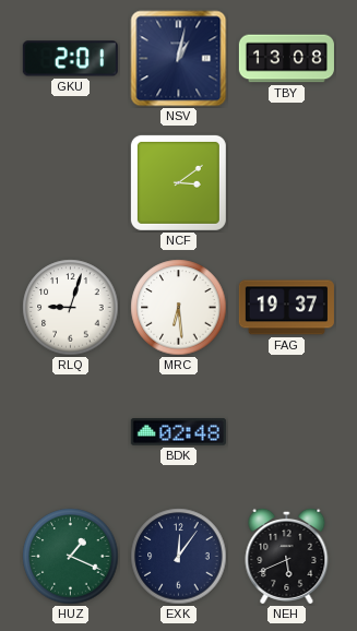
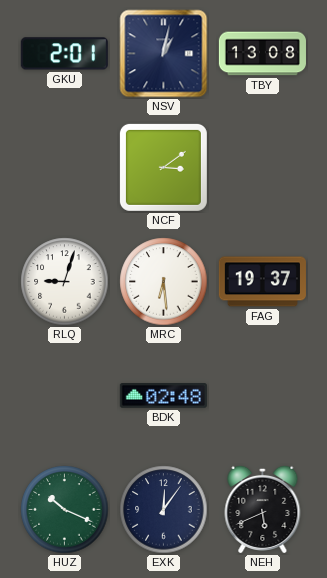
HUZ: 1:19 -> 10:19 (65, 510)
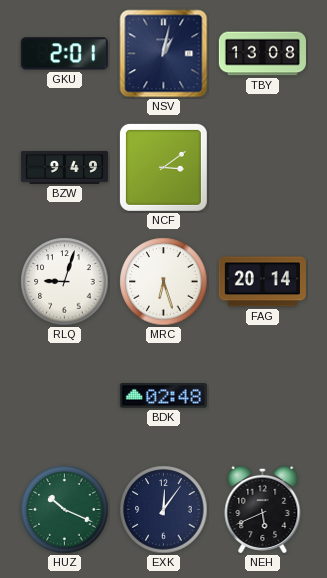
BZW: none -> 9:49 (64, 167)
MRC: 6:29 -> 6:27 (164, 282)
FAG: 19:37 -> 20:14 (262, 282)
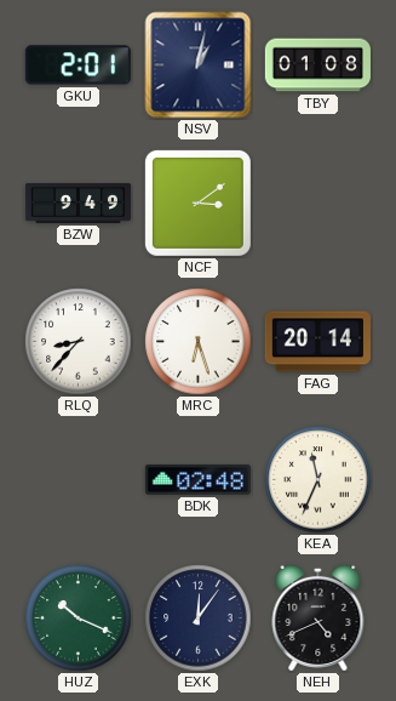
TBY: 13:08 -> 01:08 (317, 65)
RLQ: 9:03 -> 8:37 (79, 342)
KEA: none -> 11:34 (318, 480)
NEH: 5:41 -> 4:41 (318, 617)
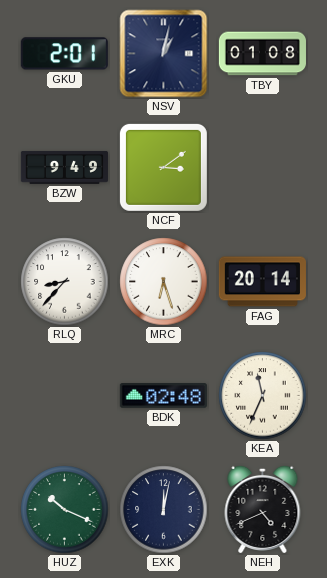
EXK: 12:06 -> 12:02 (164, 510)
